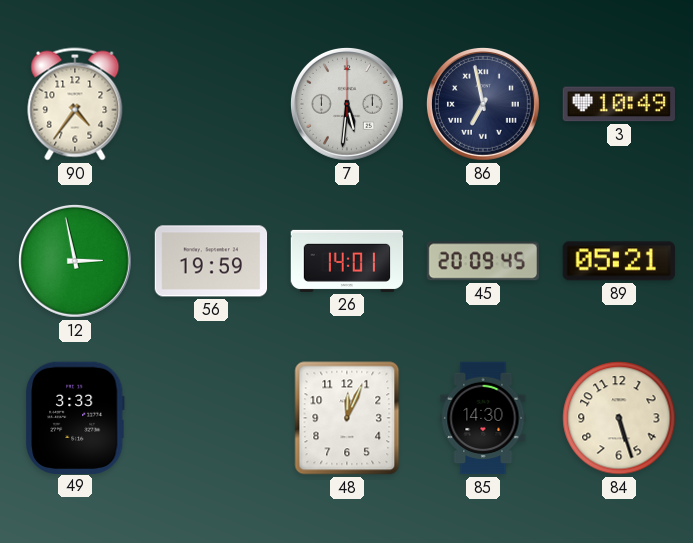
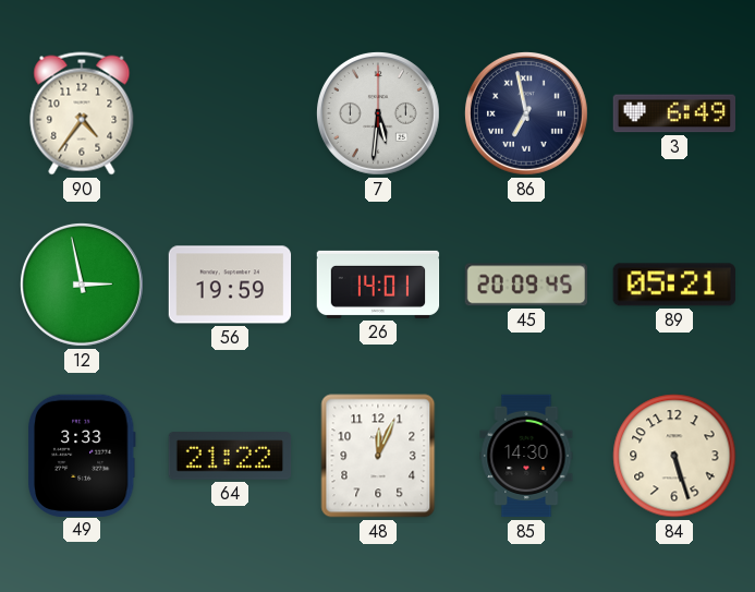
3: 10:49 -> 6:49 (673, 113)
64: none -> 21:22 (230, 456)
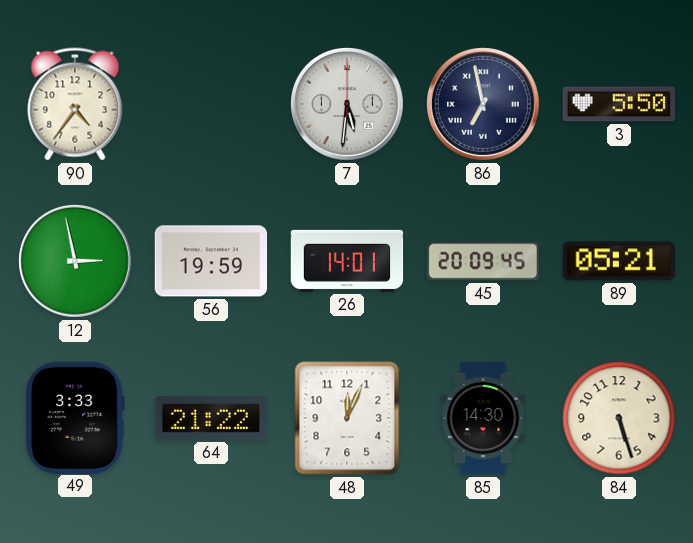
3: 6:49 -> 5:50 (618, 104)
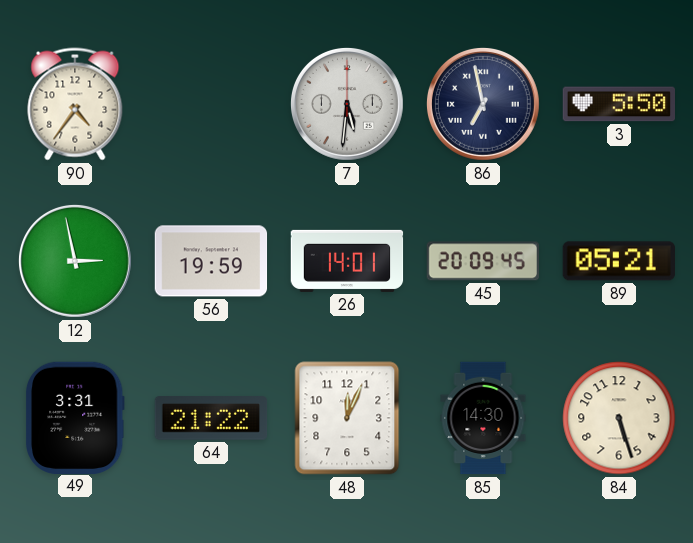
49: 3:33 -> 3:31 (75, 417)
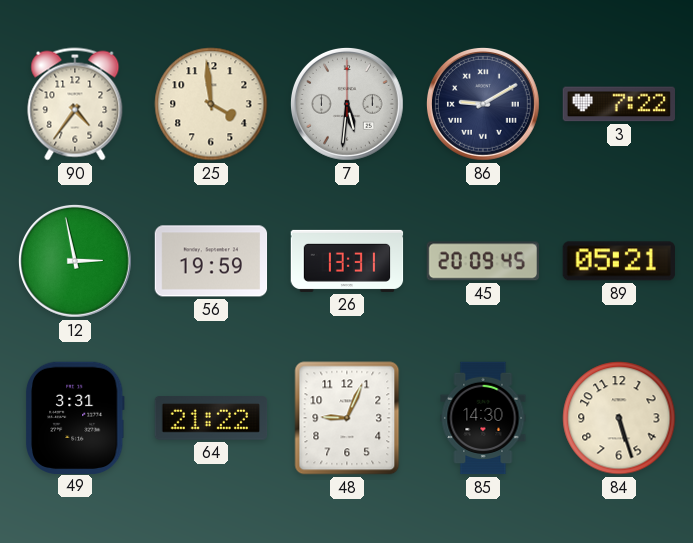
25: none -> 3:59 (211, 104)
86: 6:58 -> 9:10 (483, 104)
3: 5:50 -> 7:22 (618, 104)
26: 14:01 -> 13:31 (347, 261)
48: 12:04 -> 9:04 (347, 418)
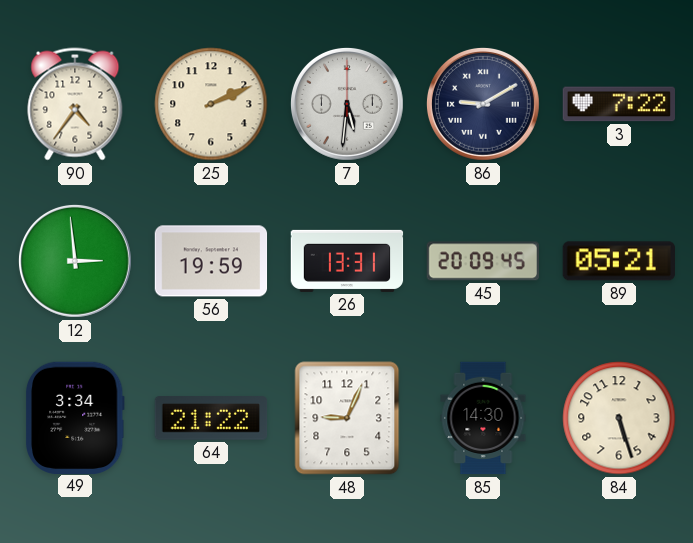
25: 3:59 -> 2:11 (211, 104)
12: 2:58 -> 2:59 (75, 261)
49: 3:31 -> 3:34 (75, 417)
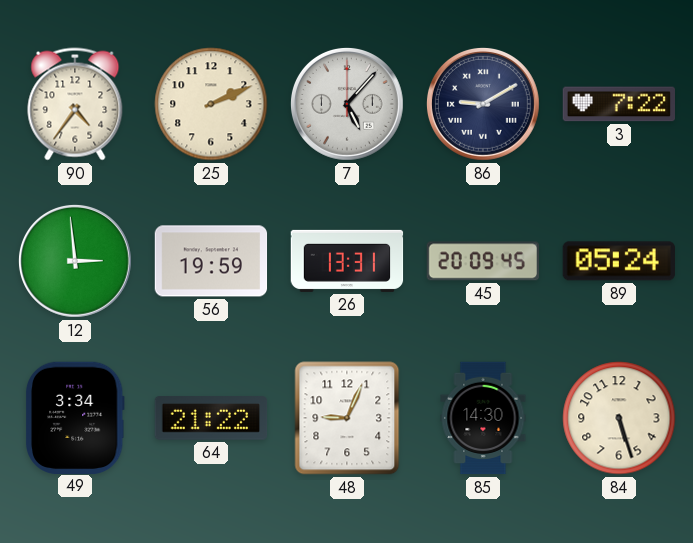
7: 5:31 -> 5:07 (347, 104)
89: 05:21 -> 05:24 (619, 261)
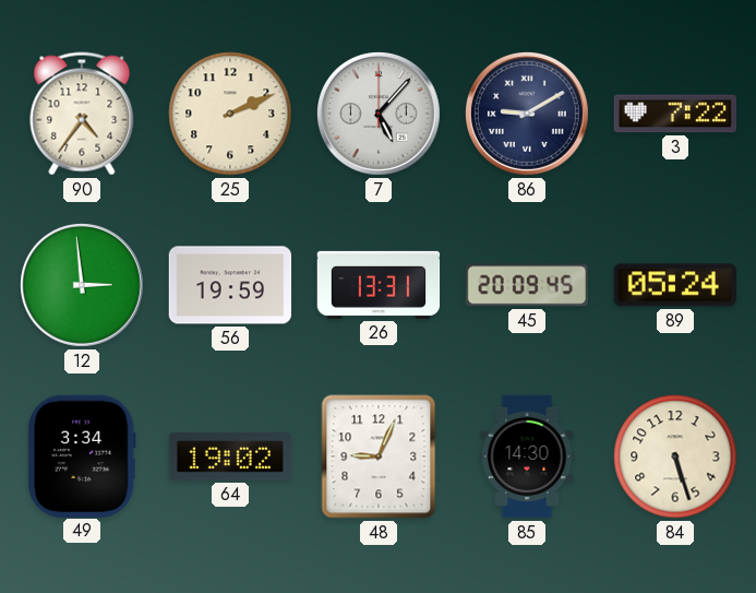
64: 21:22 -> 19:02 (230, 456)
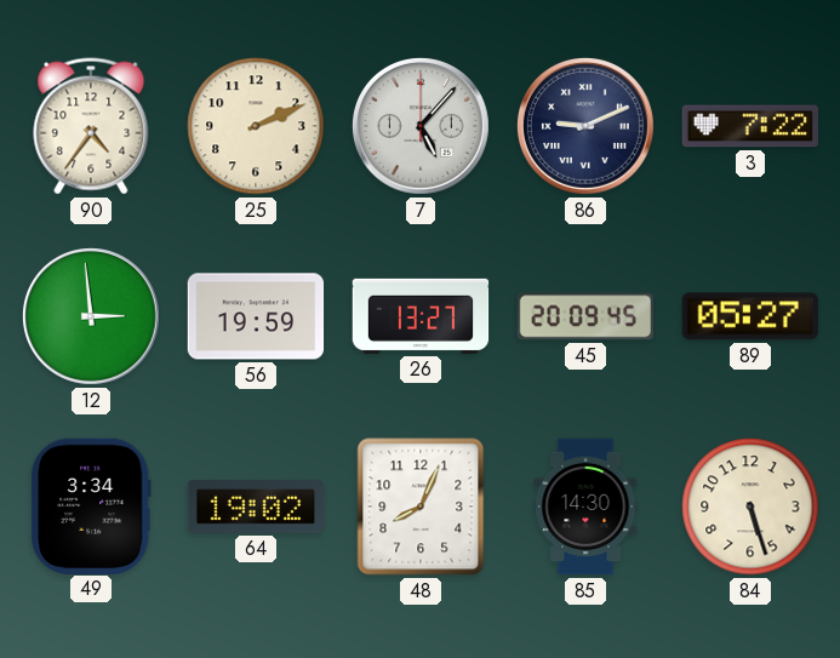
86: 9:10 -> 9:11 (585, 126)
26: 13:31 -> 13:27 (421, 316)
89: 05:24 -> 05:27 (750, 316)
48: 9:04 -> 8:04 (421, 507)
